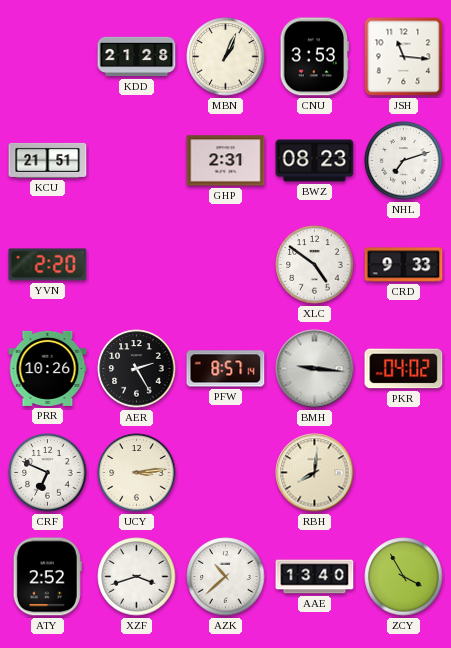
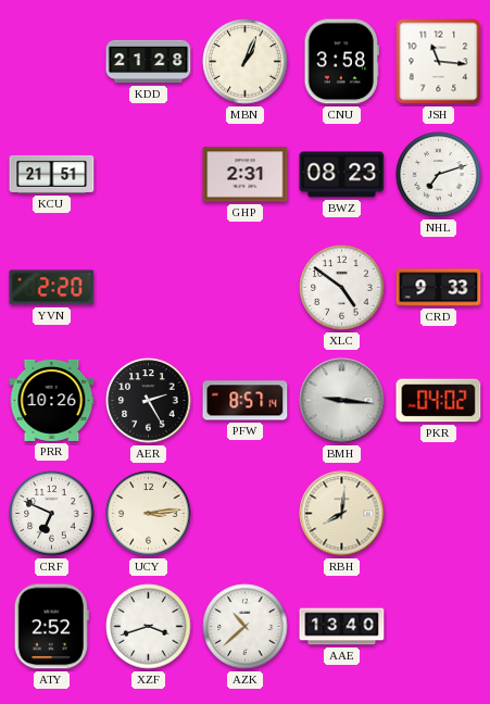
CNU: 3:53 -> 3:58 (341, 62)
ZCY: 3:55 -> none (404, 577)
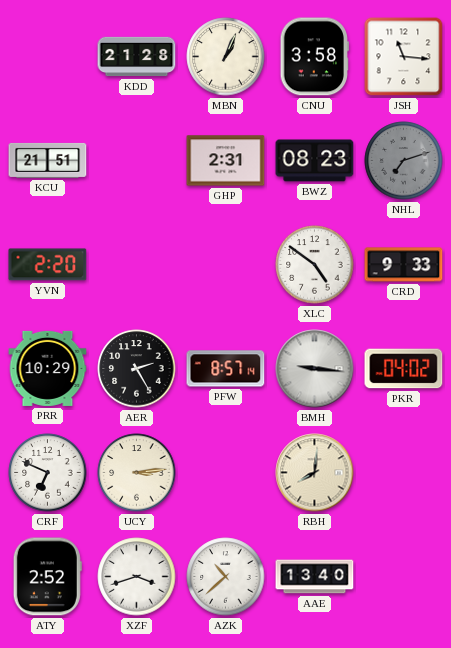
NHL dial: white -> grey (404, 161)
PRR: 10:26 -> 10:29 (48, 368)
